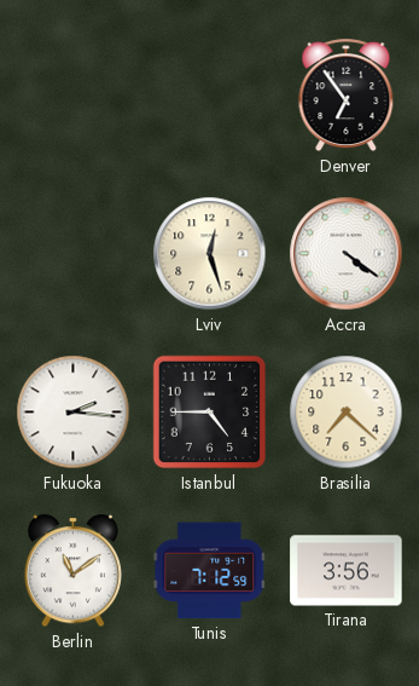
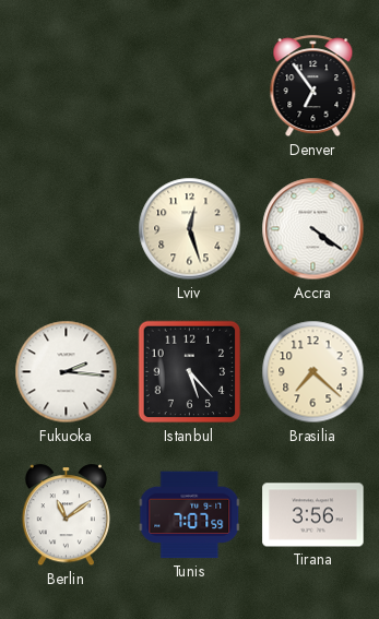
Istanbul: 4:45 -> 5:23 (190, 372)
Tunis: 7:12 -> 7:07 (190, 515)
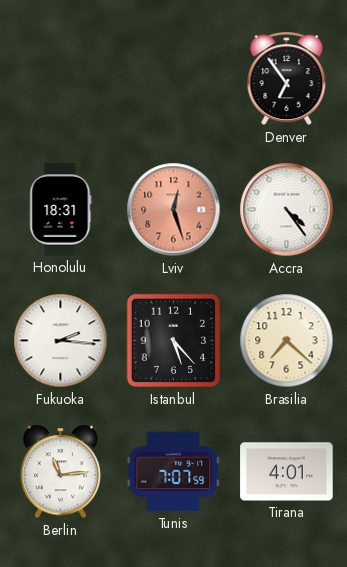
Honolulu: none -> 18:31 (61, 210)
Lviv dial: cream -> salmon (174, 210)
Accra: 4:21 -> 4:24 (287, 210)
Berlin: 11:09 -> 11:14 (60, 472)
Tirana: 3:56 -> 4:01 (287, 472)
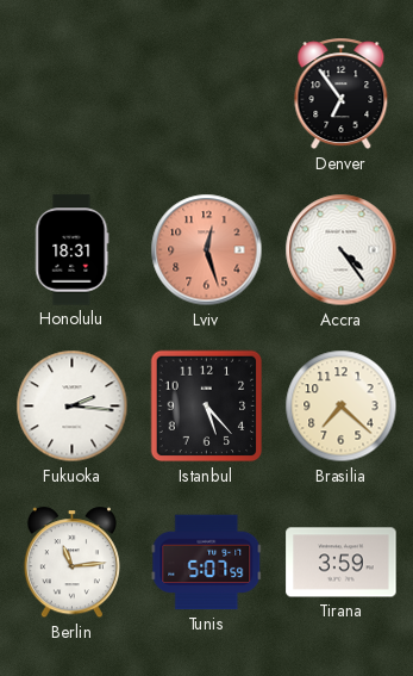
Tunis: 7:07 -> 5:07 (207, 563)
Tirana: 4:01 -> 3:59 (342, 563)
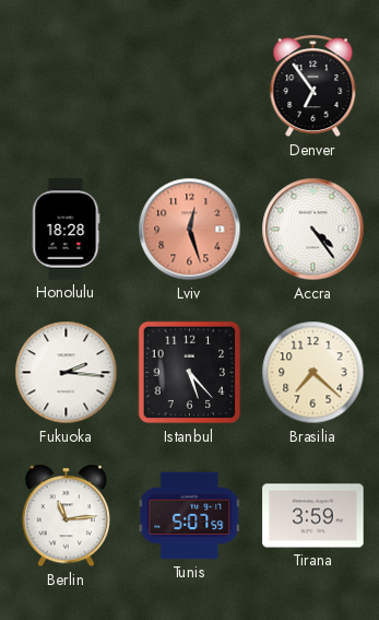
Honolulu: 18:31 -> 18:28 (67, 230)
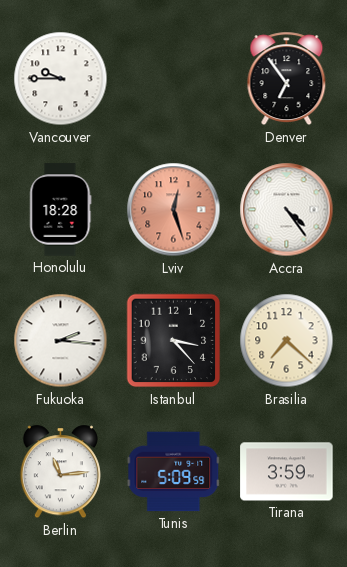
Vancouver: none -> 9:45 (61, 79)
Istanbul: 5:23 -> 3:23 (174, 341)
Tunis: 5:07 -> 5:09 (174, 472)
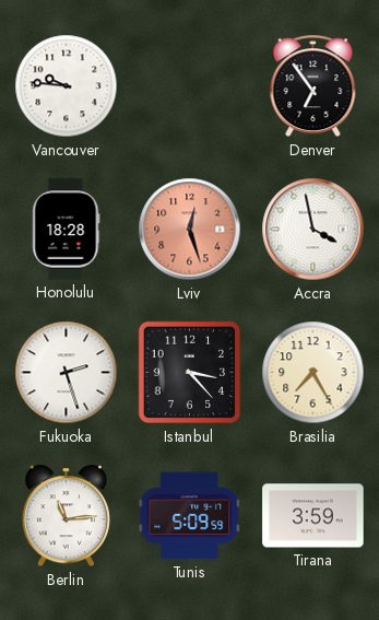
Vancouver: 9:45 -> 9:46 (67, 86)
Accra: 4:24 -> 3:58 (313, 230)
Fukuoka: 2:16 -> 2:27 (67, 373)
Brasilia: 7:22 -> 7:25 (313, 373)
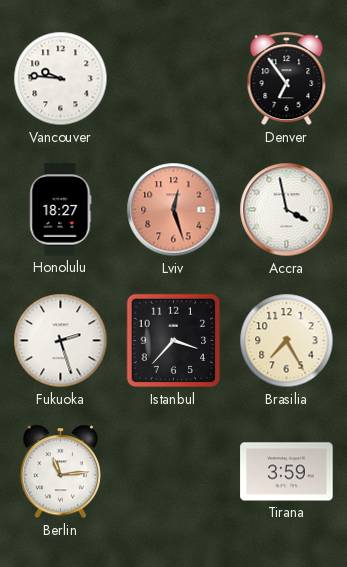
Honolulu: 18:28 -> 18:27 (61, 210)
Istanbul: 3:23 -> 3:37 (174, 341)
Tunis: 5:09 -> none (190, 516)
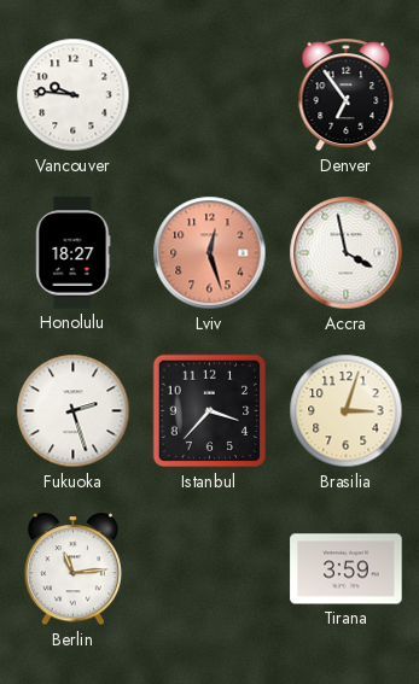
Brasilia: 7:25 -> 3:03 (347, 411)
